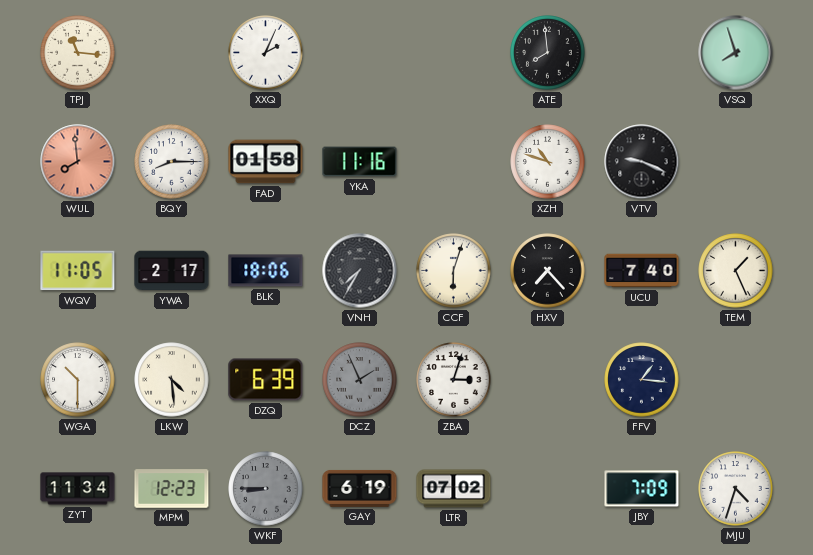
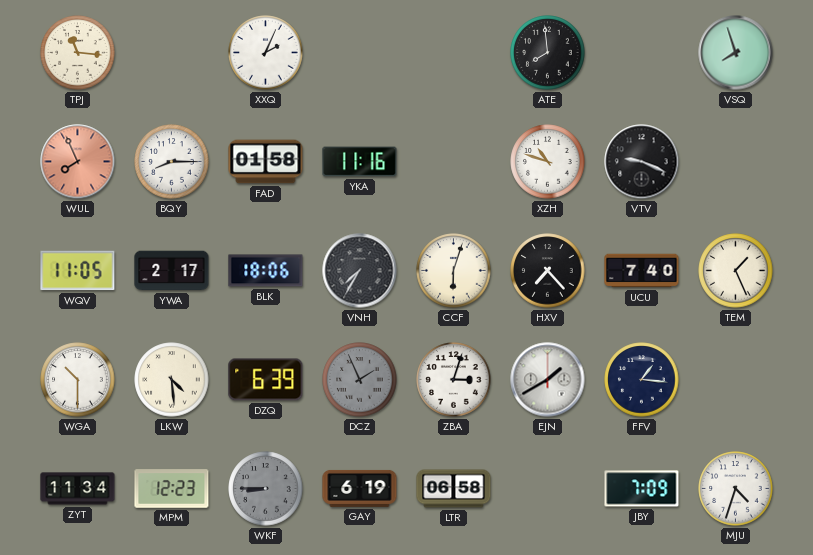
WUL: 7:59 -> 7:56 (78, 162)
EJN: none -> 1:40 (548, 380)
LTR: 07:02 -> 06:58 (454, 489)
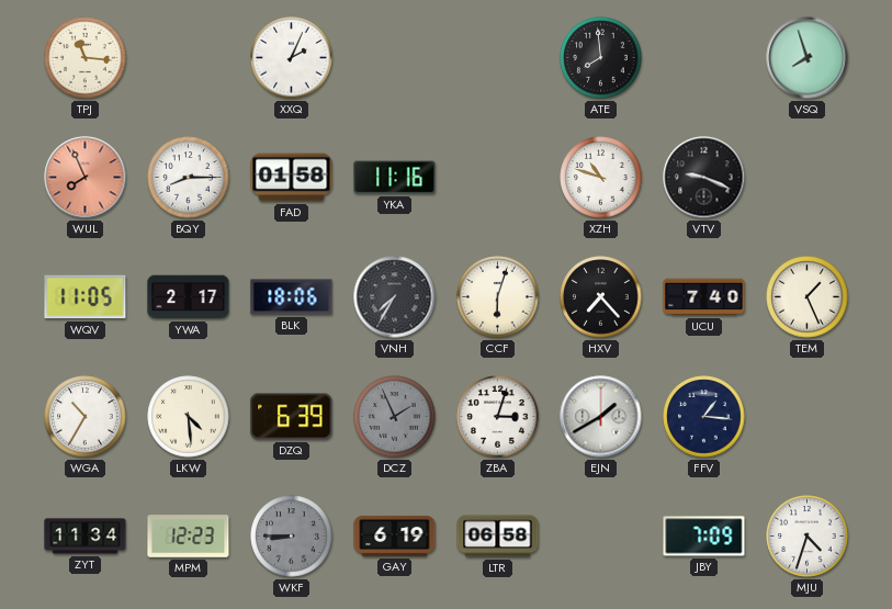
WGA: 10:30 -> 10:35 (86, 417)
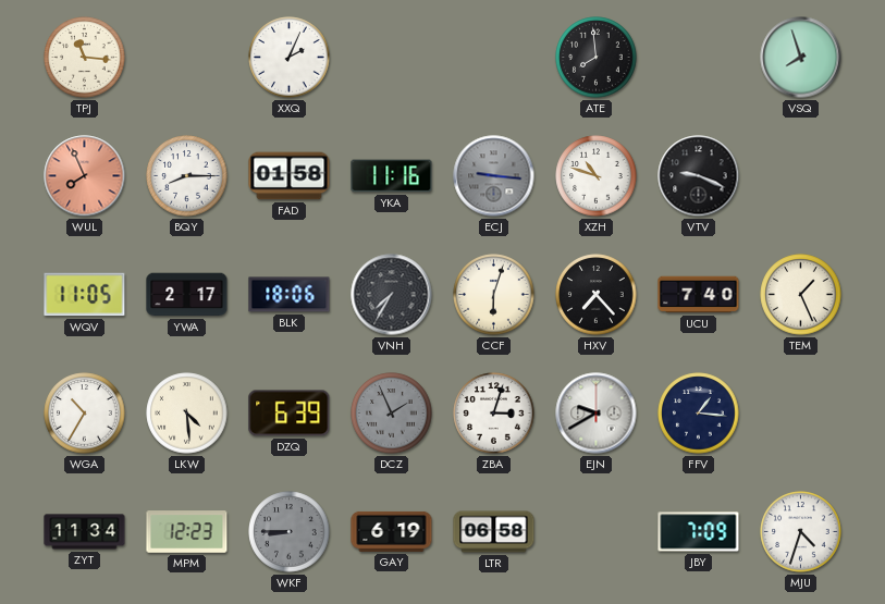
ECJ: none -> 9:16 (494, 176)
EJN: 1:40 -> 9:40 (597, 414)
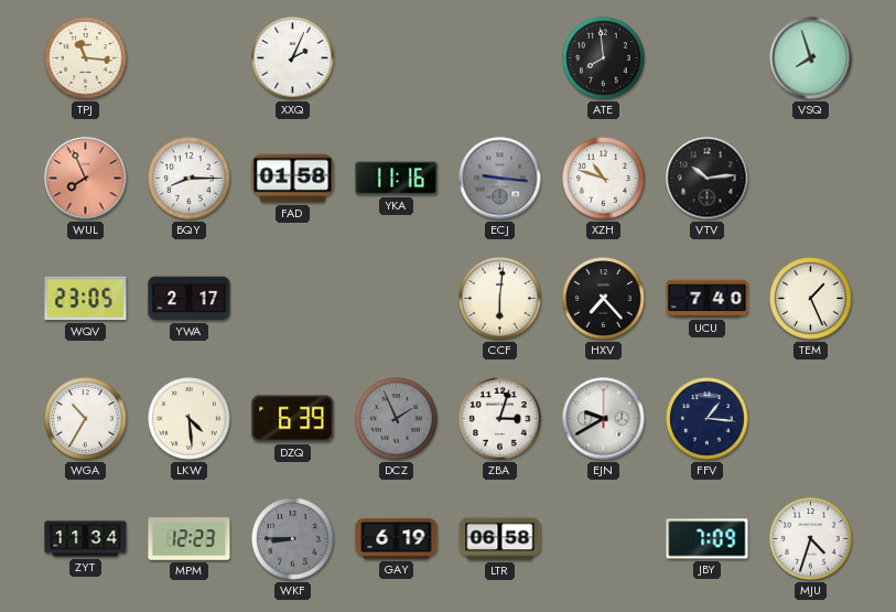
VTV: 9:19 -> 10:14 (708, 179)
WQV: 11:05 -> 23:05 (86, 299)
BLK: 18:06 -> none (290, 295)
VNH: 7:35 -> none (392, 295)
CCF: 6:03 -> 6:01 (500, 299)
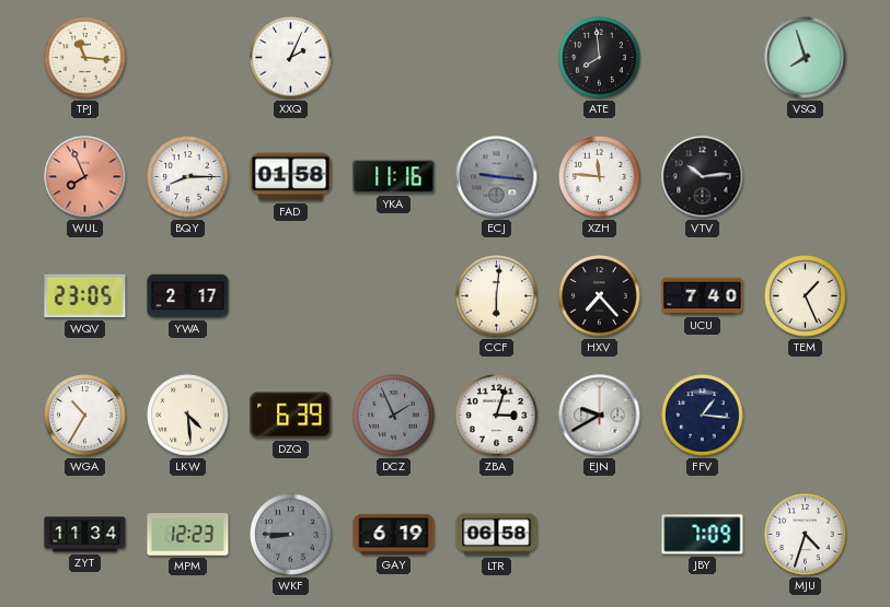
XZH: 10:48 -> 11:46 (600, 177)
